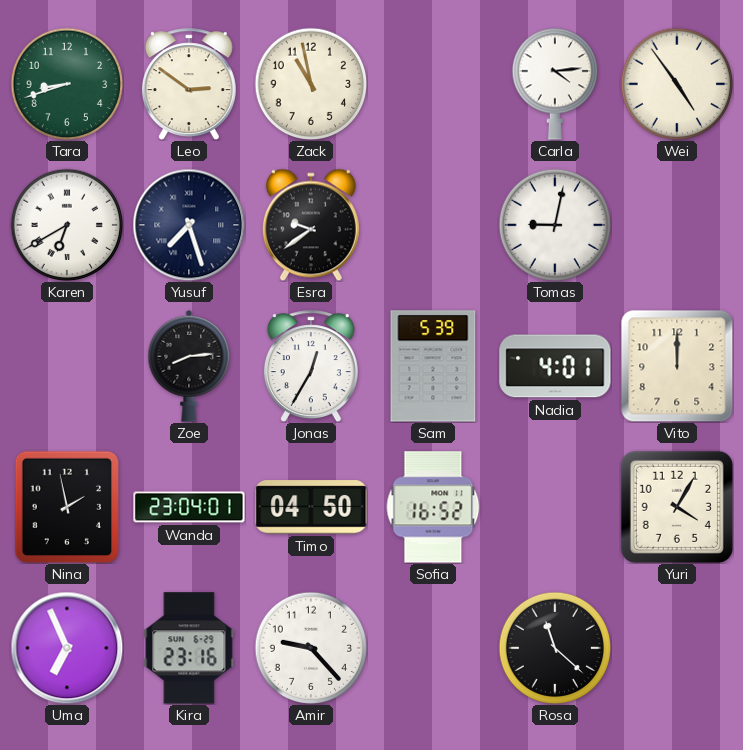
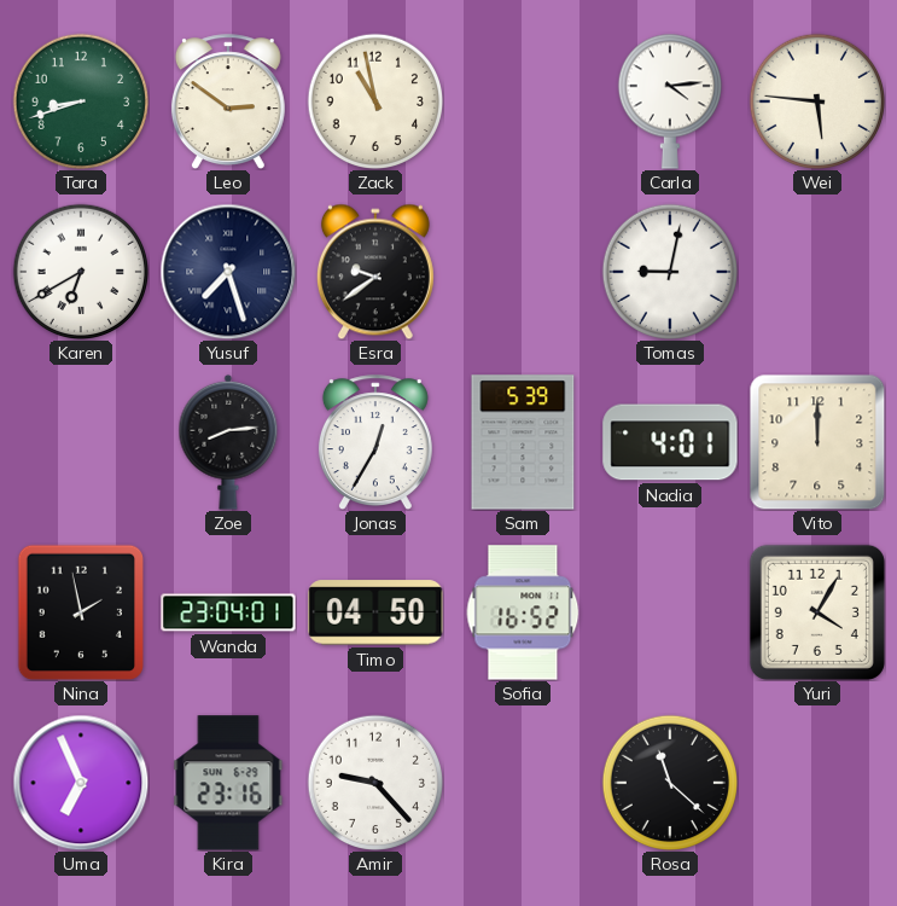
Wei: 4:54 -> 5:46 (816, 100)
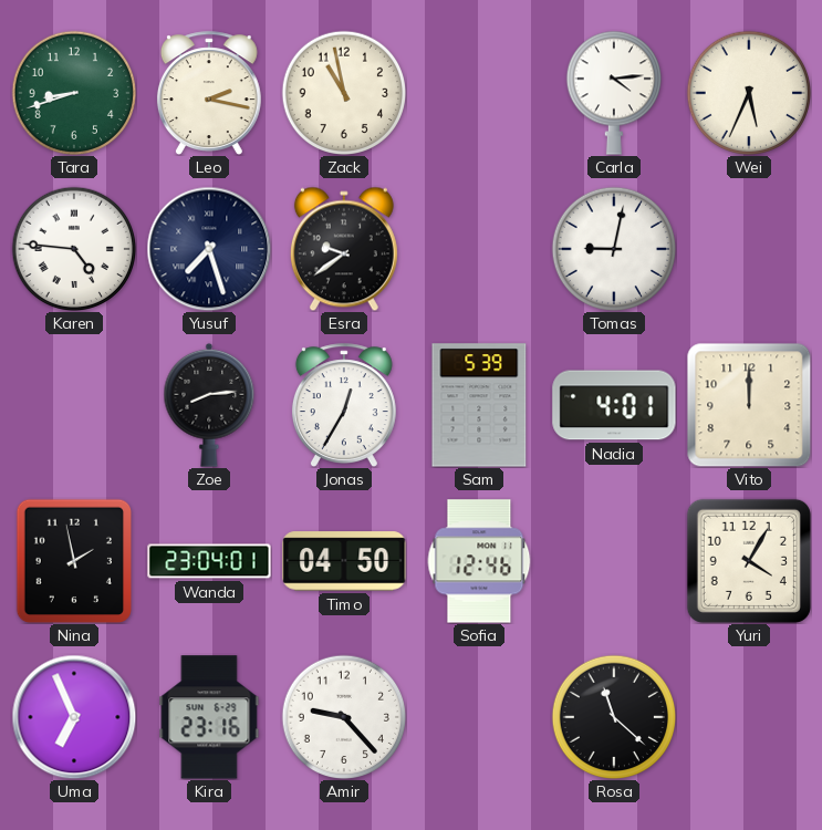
Leo: 2:51 -> 2:17 (209, 93)
Wei: 5:46 -> 5:34 (748, 92)
Karen: 6:40 -> 4:46 (73, 248)
Sofia: 16:52 -> 12:46 (479, 561)
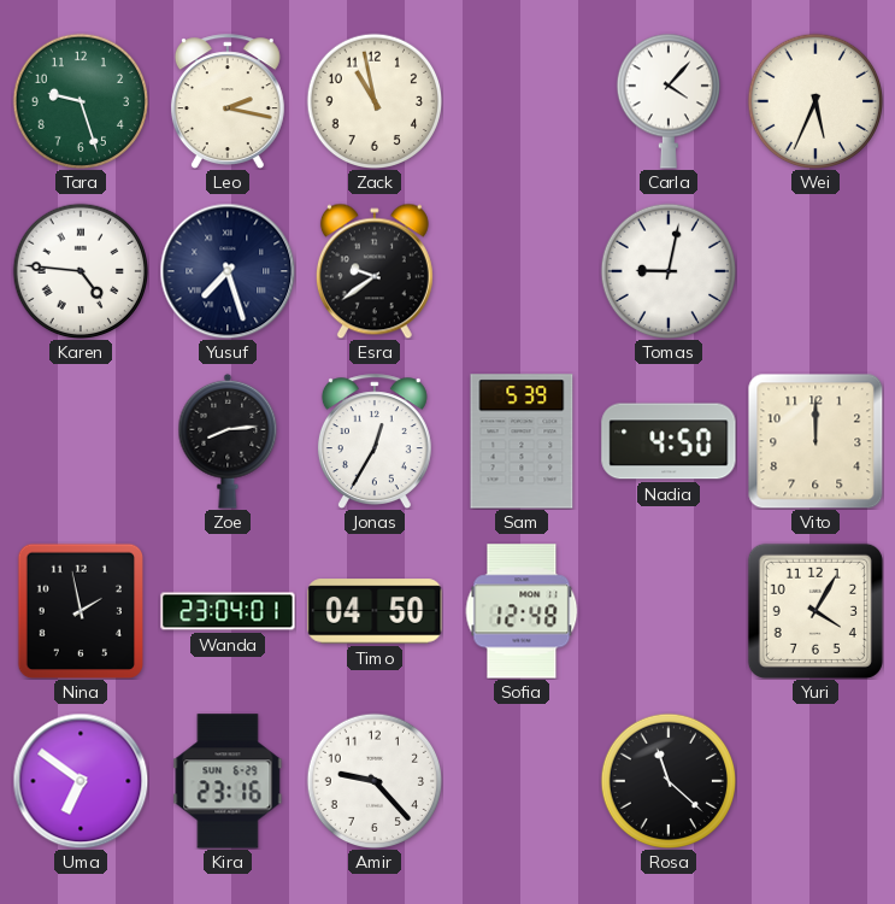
Tara: 8:42 -> 9:27 (80, 100)
Carla: 4:14 -> 4:07 (667, 101)
Nadia: 4:01 -> 4:50 (669, 441)
Sofia: 12:46 -> 12:48 (522, 611)
Uma: 6:56 -> 6:51 (81, 781)
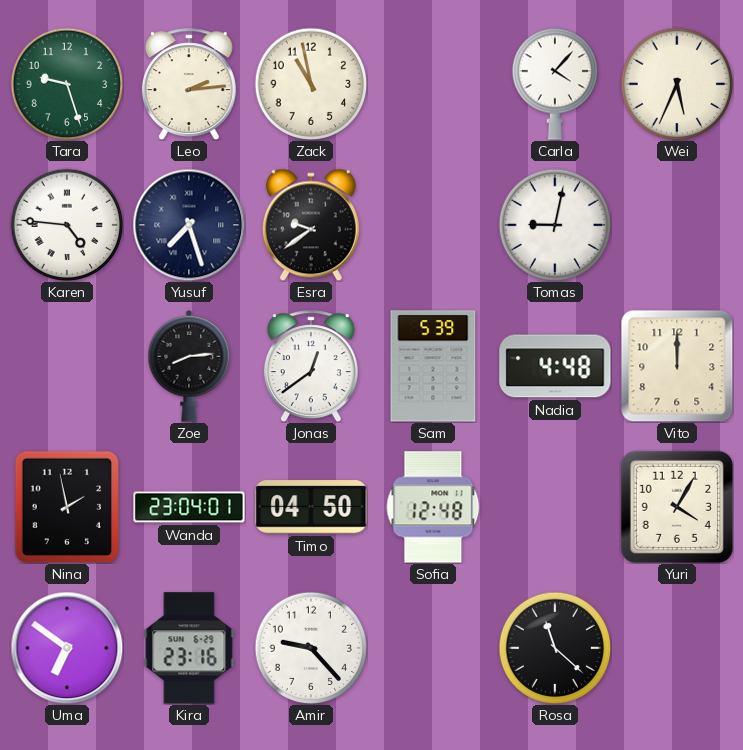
Leo: 2:17 -> 2:14 (189, 84)
Jonas: 12:35 -> 12:39 (311, 366)
Nadia: 4:50 -> 4:48 (555, 366)
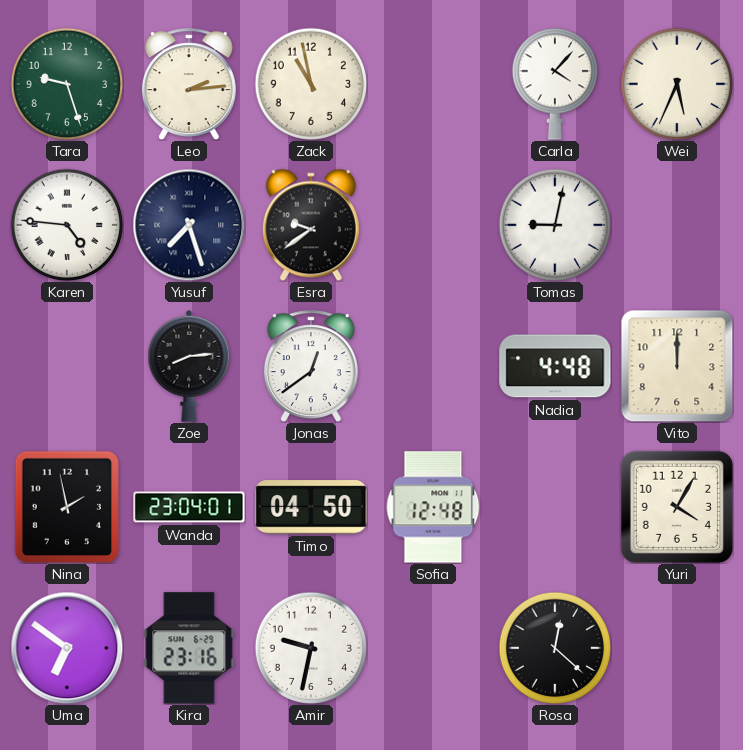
Sam: 5:39 -> none (433, 366)
Amir: 9:23 -> 9:32 (310, 647)
Rosa: 11:22 -> 12:22 (554, 647)
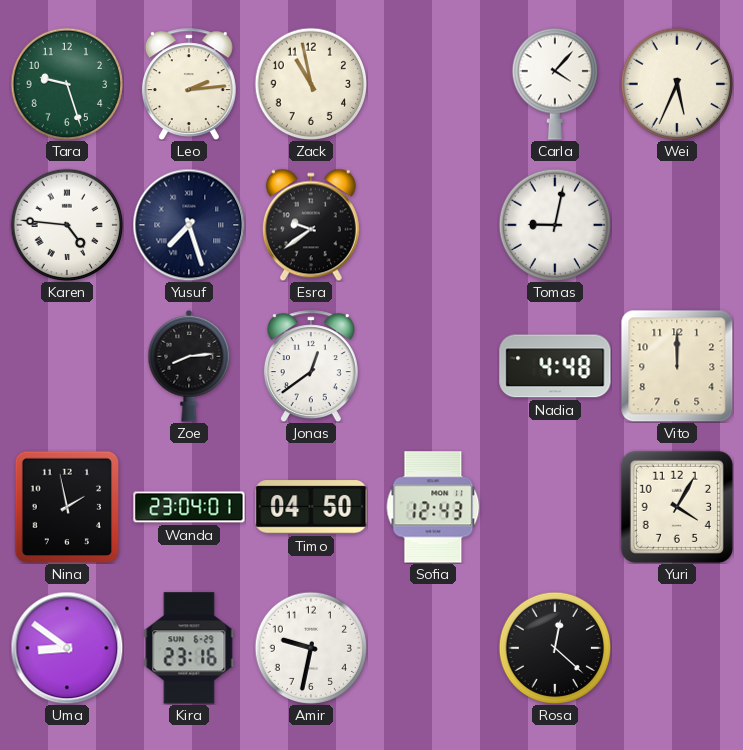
Sofia: 12:48 -> 12:43 (433, 507)
Uma: 6:51 -> 8:51 (67, 648)
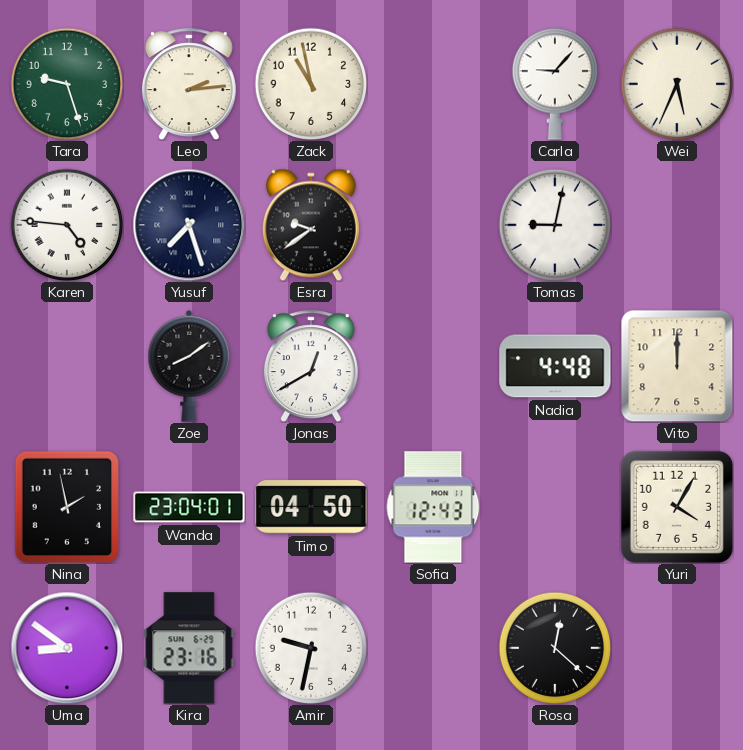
Carla: 4:07 -> 9:07 (554, 84)
Zoe: 8:14 -> 8:09 (189, 366)
Jonas: 12:39 -> 12:40 (311, 366)
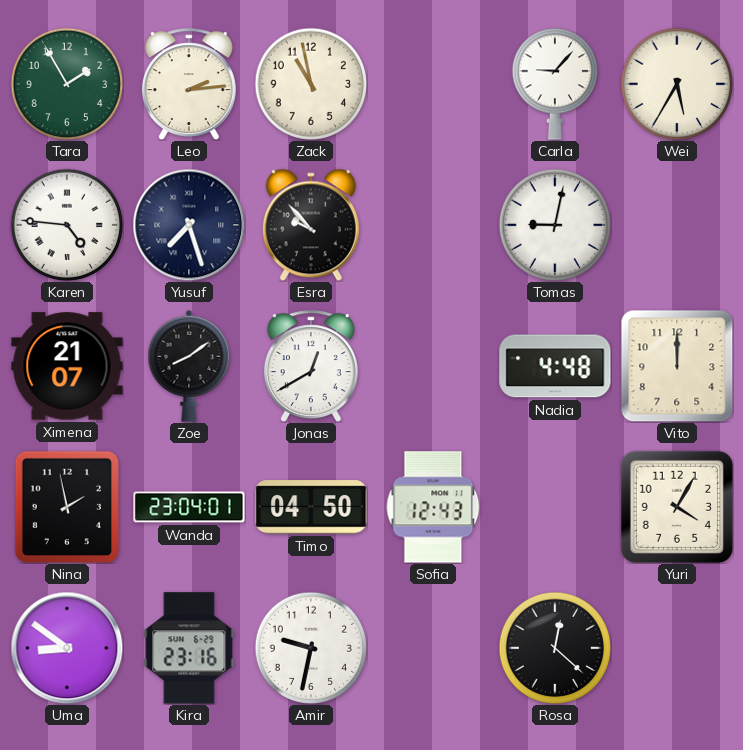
Tara: 9:27 -> 1:55 (66, 83)
Wei: 5:34 -> 5:35 (676, 83)
Esra: 9:39 -> 9:53 (311, 225)
Ximena: none -> 21:07 (67, 366)
